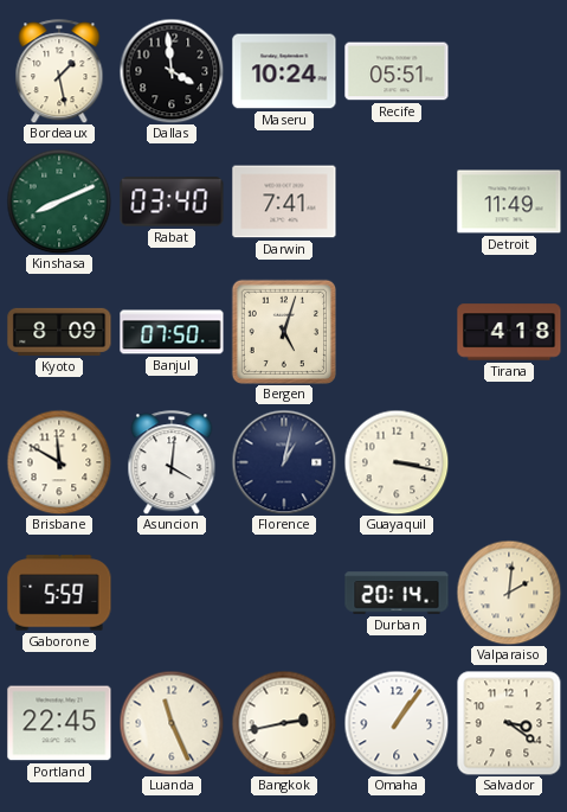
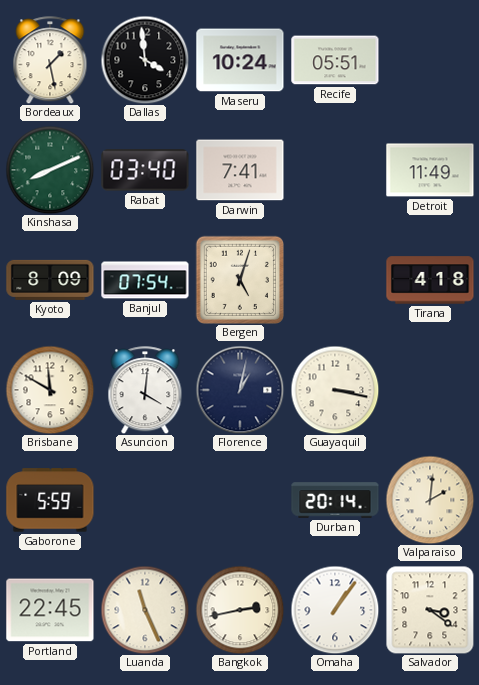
Banjul: 07:50 -> 07:54 (145, 280)
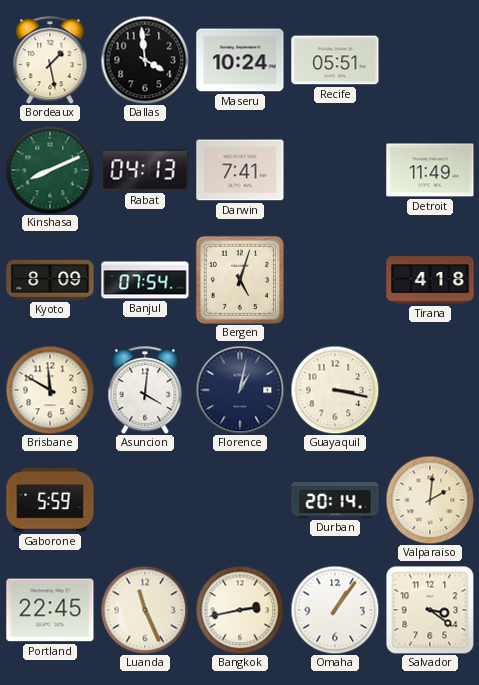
Rabat: 03:40 -> 04:13 (145, 170)
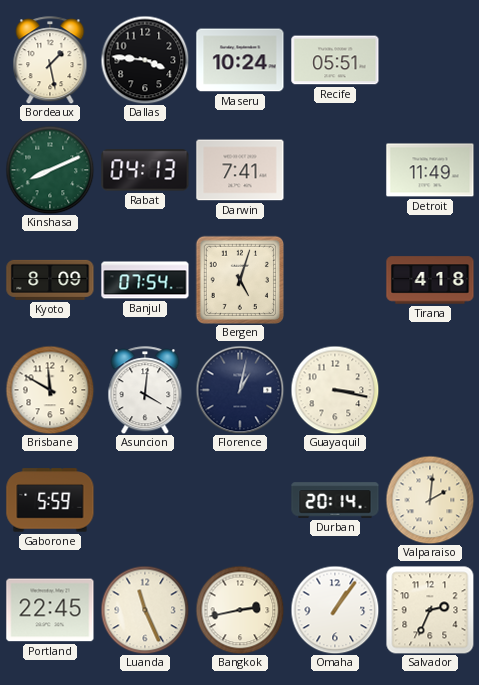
Dallas: 3:59 -> 3:46 (145, 60)
Salvador: 3:21 -> 2:34 (430, 610)
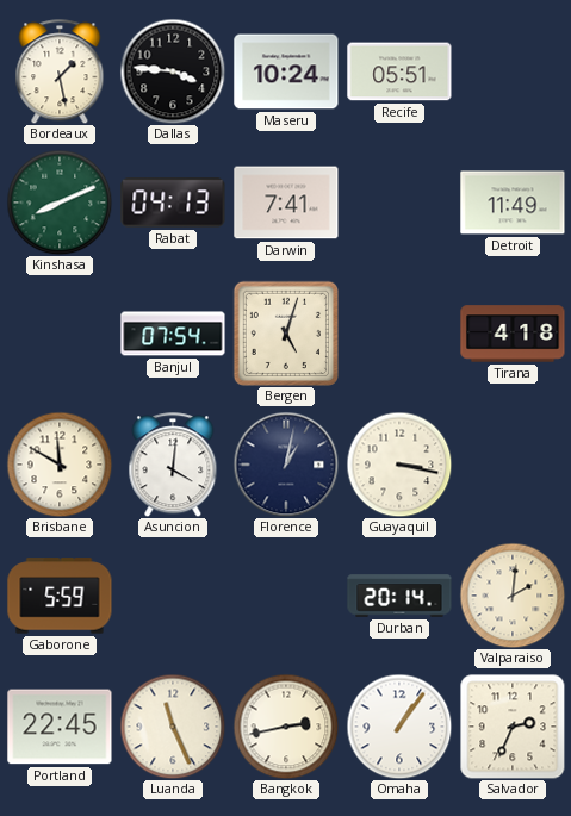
Kyoto: 8:09 -> none (50, 280)
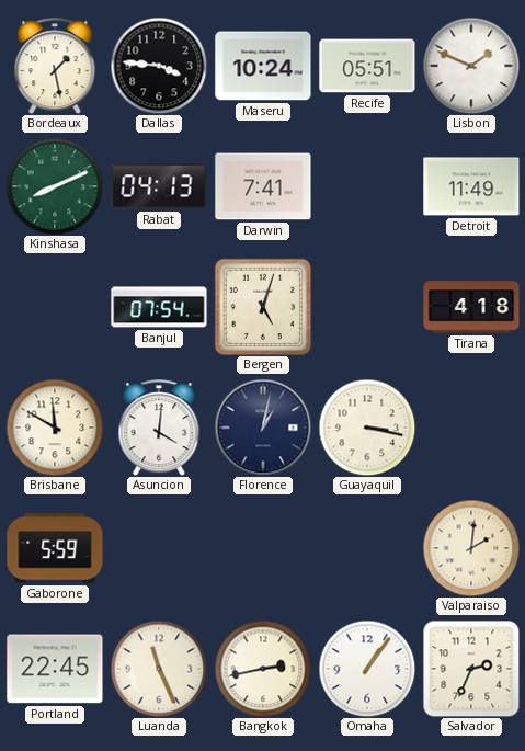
Lisbon: none -> 1:49 (471, 66)
Durban: 20:14 -> none (399, 596)
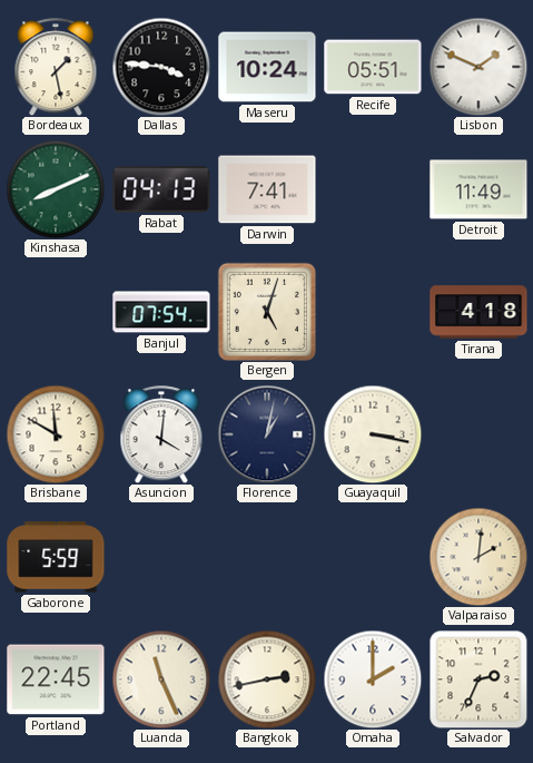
Omaha: 1:06 -> 2:00 (373, 679)
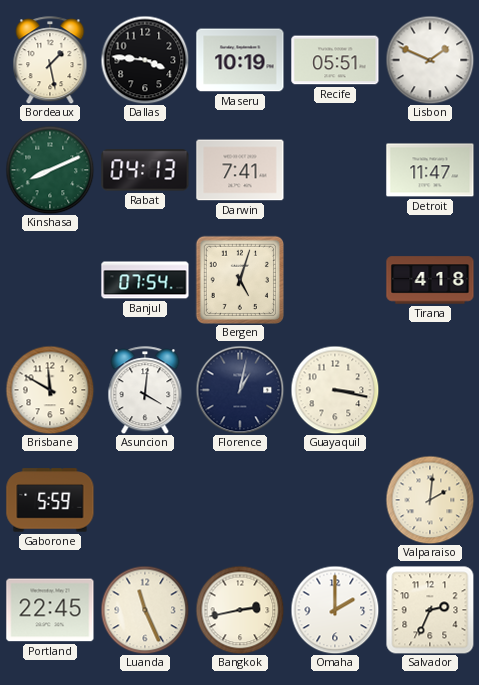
Maseru: 10:24 -> 10:19 (240, 60)
Detroit: 11:49 -> 11:47 (430, 170)
